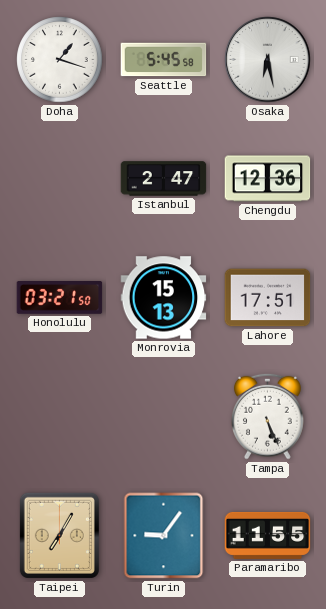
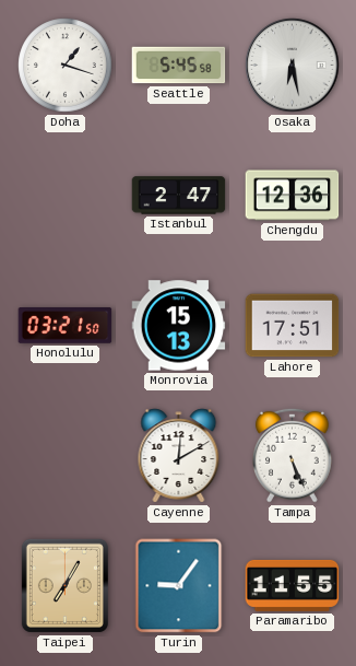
Cayenne: none -> 12:10 (179, 456)
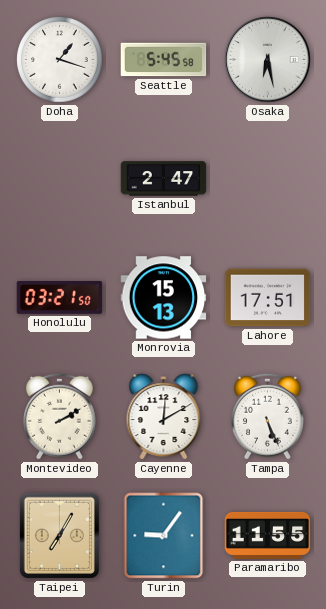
Chengdu: 12:36 -> none (293, 196)
Montevideo: none -> 2:10 (60, 416)
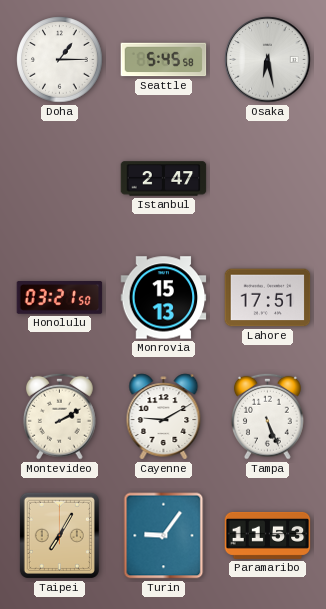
Doha: 1:18 -> 1:15 (60, 60)
Cayenne: 12:10 -> 9:10 (164, 417)
Paramaribo: 11:55 -> 11:53 (268, 535)
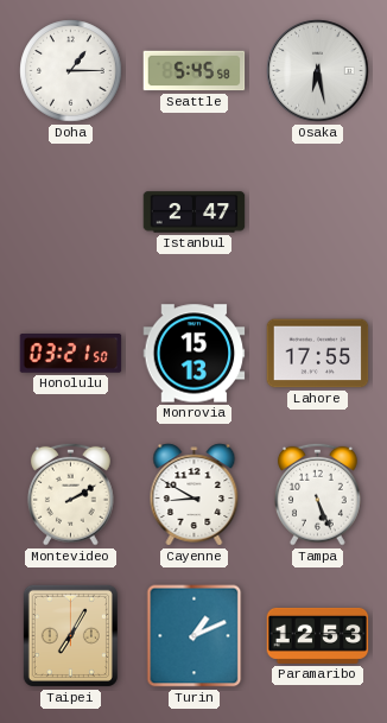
Lahore: 17:51 -> 17:55 (318, 354)
Cayenne: 9:10 -> 8:50 (195, 495)
Turin: 9:06 -> 1:11 (195, 636)
Paramaribo: 11:53 -> 12:53 (318, 635)
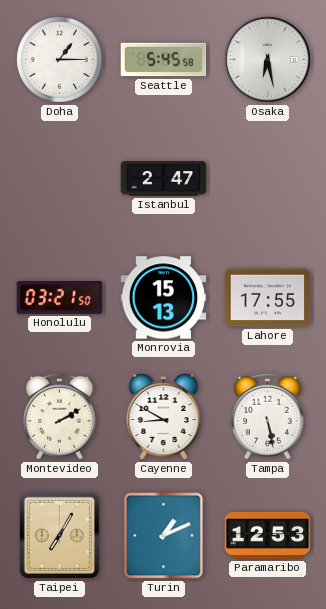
Tampa: 5:26 -> 5:28 (268, 416)
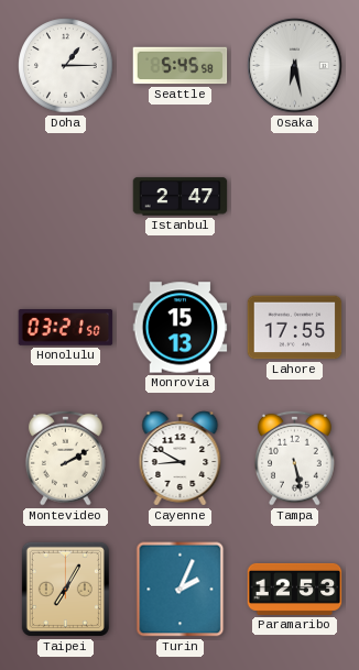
Turin: 1:11 -> 2:04 (181, 590)
